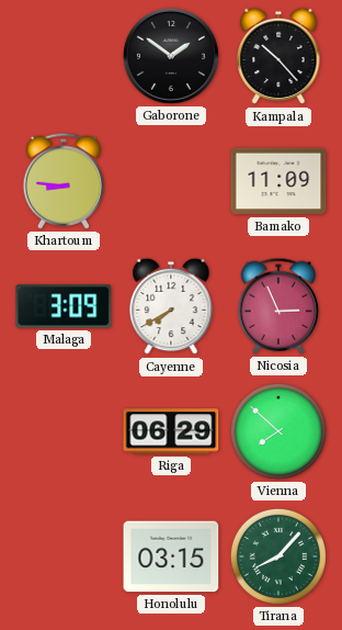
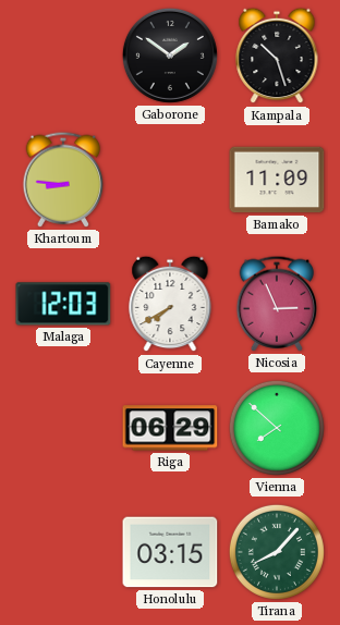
Kampala: 10:23 -> 10:27 (277, 56)
Malaga: 3:09 -> 12:03 (63, 304)
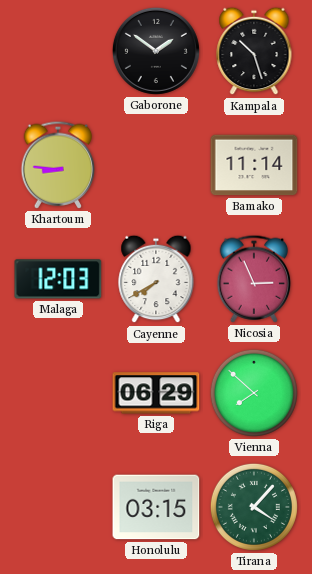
Bamako: 11:09 -> 11:14 (254, 165)
Tirana: 8:07 -> 4:07 (254, 507)
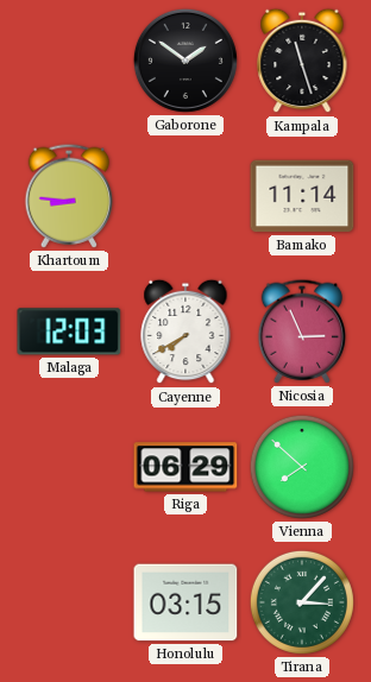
Kampala: 10:27 -> 11:27 (302, 61)
Tirana: 4:07 -> 3:07 (302, 602)
